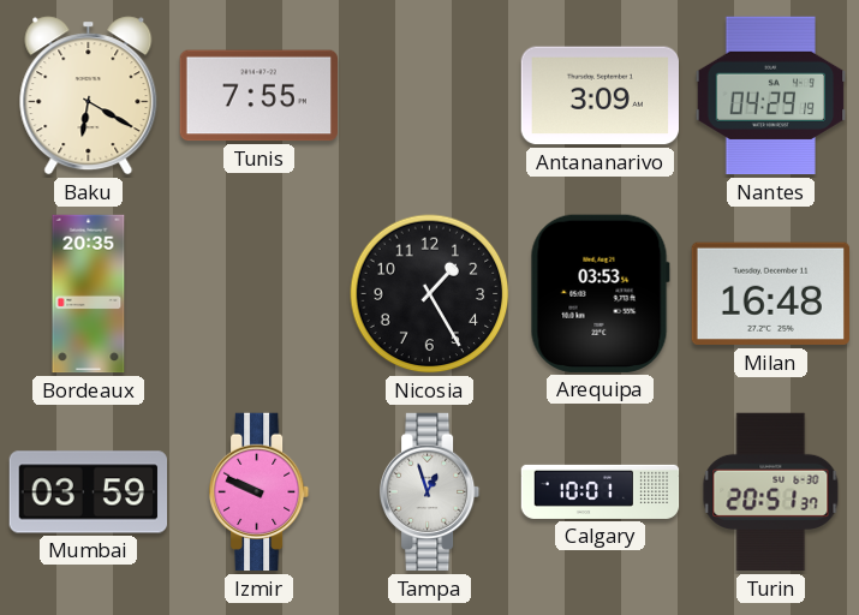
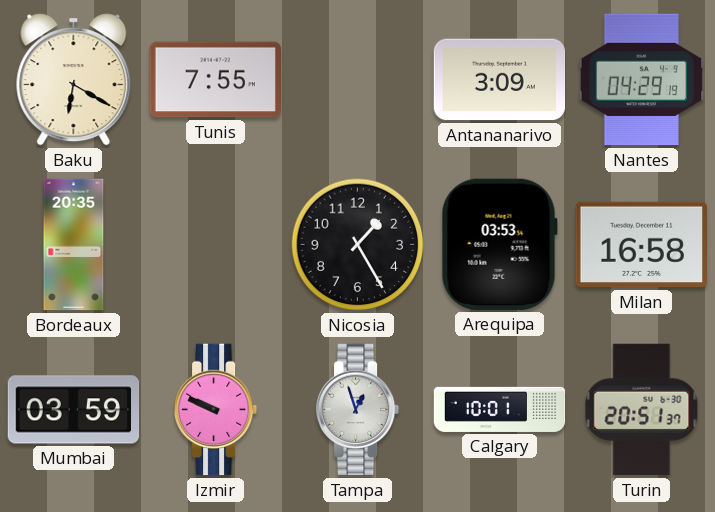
Milan: 16:48 -> 16:58 (641, 245)
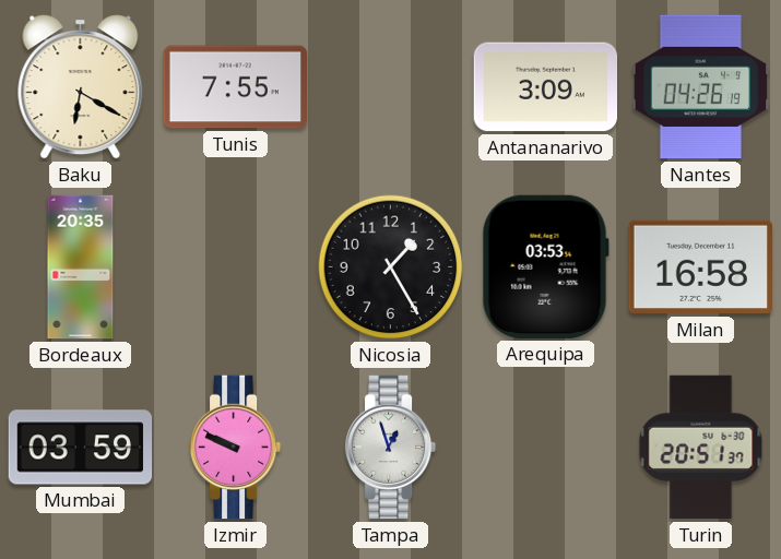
Nantes: 04:29 -> 04:26 (701, 87)
Calgary: 10:01 -> none (500, 409)
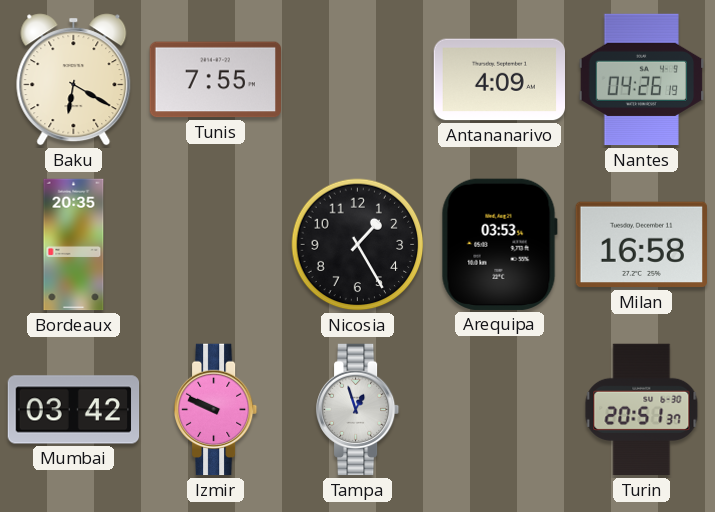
Antananarivo: 3:09 -> 4:09 (500, 80)
Mumbai: 03:59 -> 03:42 (74, 410)
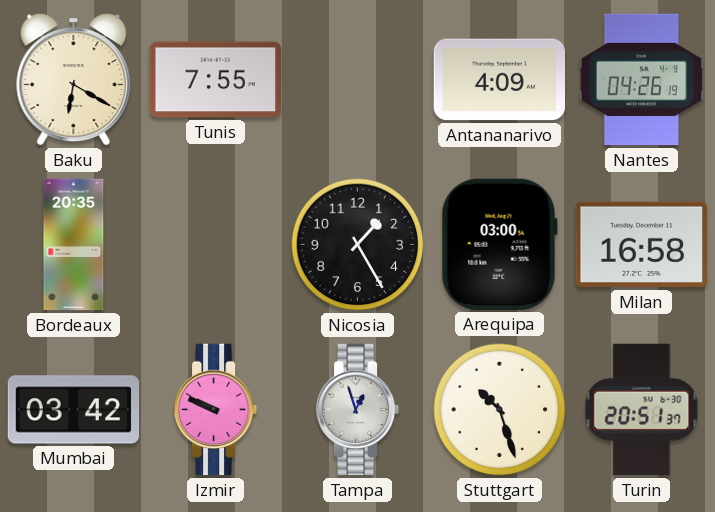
Arequipa: 03:53 -> 03:00 (499, 244)
Stuttgart: none -> 10:27 (500, 410)
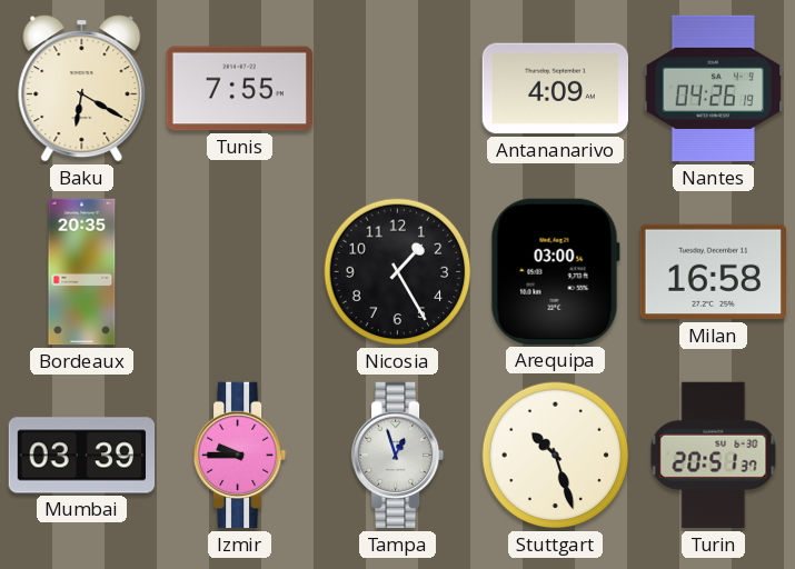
Mumbai: 03:42 -> 03:39 (82, 456)
Izmir: 9:49 -> 9:45 (240, 456)
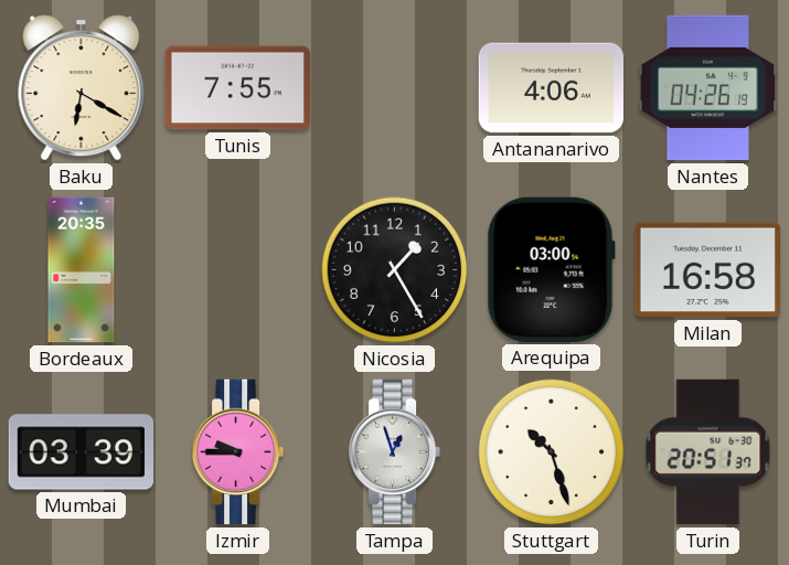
Antananarivo: 4:09 -> 4:06 (552, 88)
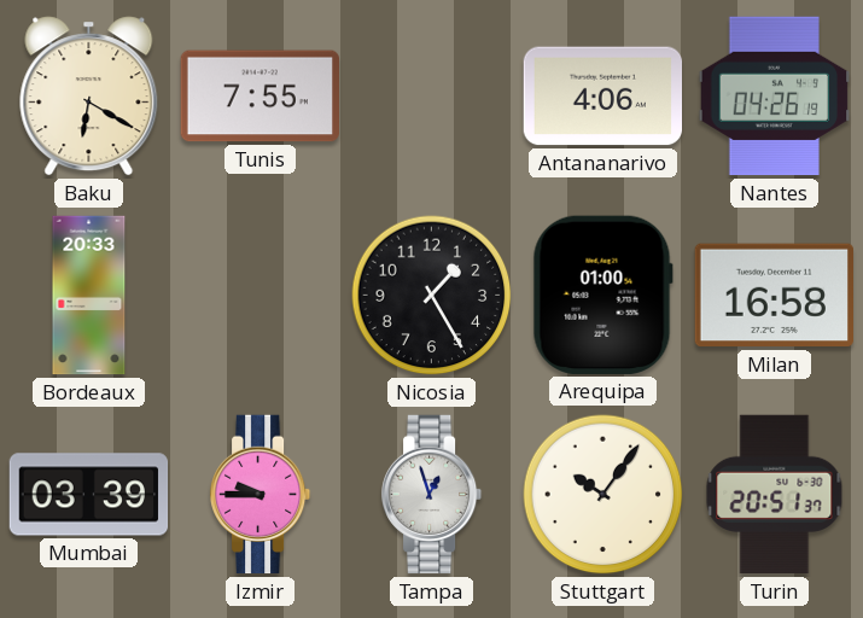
Bordeaux: 20:35 -> 20:33 (89, 296)
Arequipa: 03:00 -> 01:00 (602, 295)
Stuttgart: 10:27 -> 10:06 (603, 495)
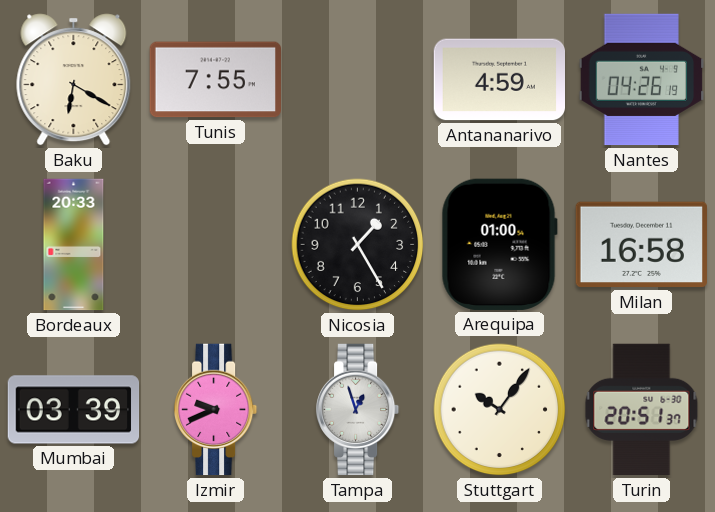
Antananarivo: 4:06 -> 4:59 (500, 80)
Izmir: 9:45 -> 9:41 (216, 410)
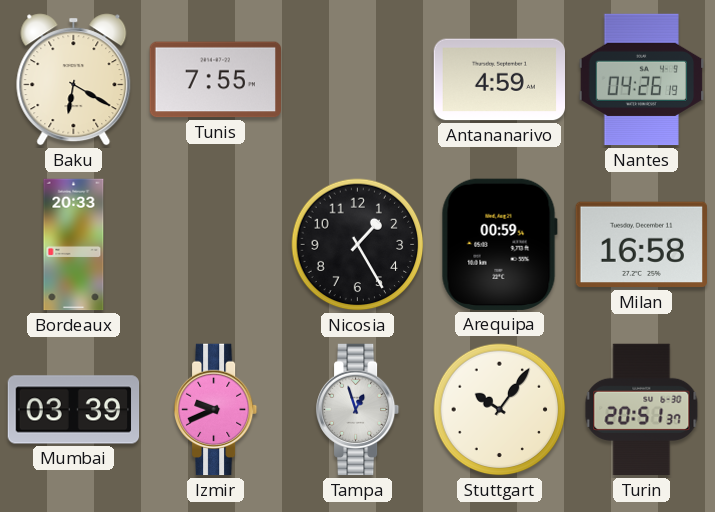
Arequipa: 01:00 -> 00:59 (499, 244)
